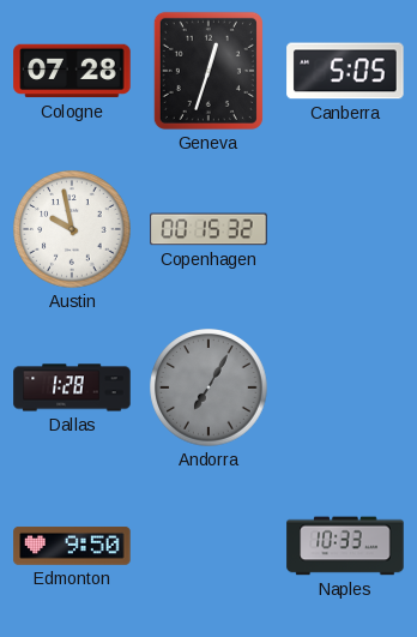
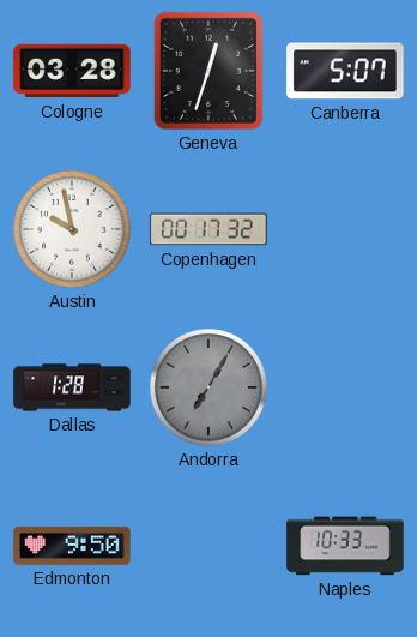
Cologne: 07:28 -> 03:28 (72, 71)
Canberra: 5:05 -> 5:07 (345, 71)
Copenhagen: 00:15 -> 00:17 (208, 229)
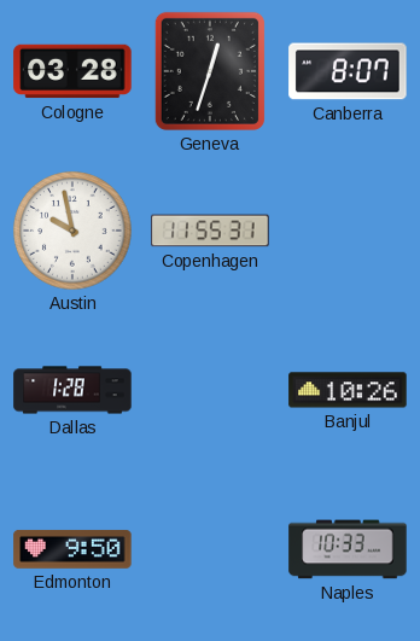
Canberra: 5:07 -> 8:07 (348, 71)
Copenhagen: 00:17 -> 11:55 (210, 231)
Andorra: 7:05 -> none (208, 387)
Banjul: none -> 10:26 (348, 390)
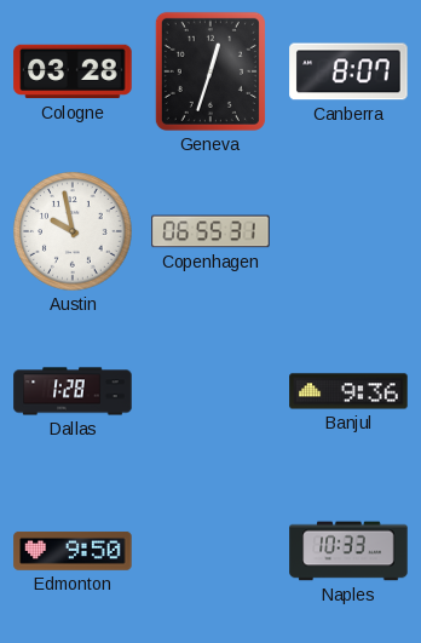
Copenhagen: 11:55 -> 06:55 (211, 231)
Banjul: 10:26 -> 9:36 (348, 391)
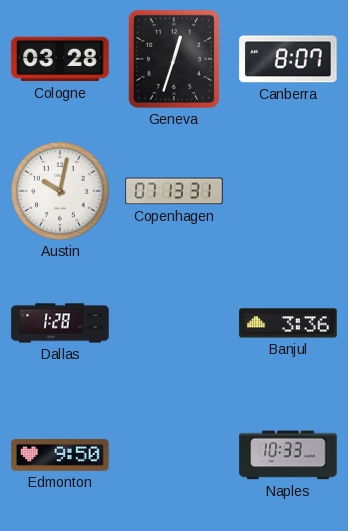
Austin: 9:58 -> 10:02 (60, 191)
Copenhagen: 06:55 -> 07:13 (174, 191)
Banjul: 9:36 -> 3:36 (288, 323)
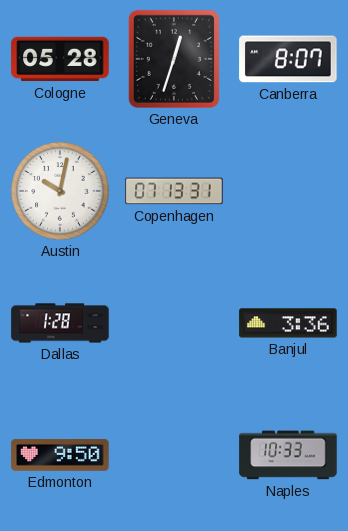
Cologne: 03:28 -> 05:28 (60, 59)
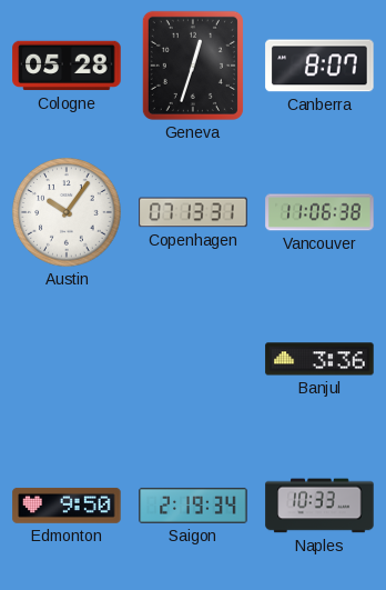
Austin: 10:02 -> 10:06 (67, 212)
Vancouver: none -> 11:06 (319, 212)
Dallas: 1:28 -> none (60, 323)
Saigon: none -> 2:19 (193, 506)
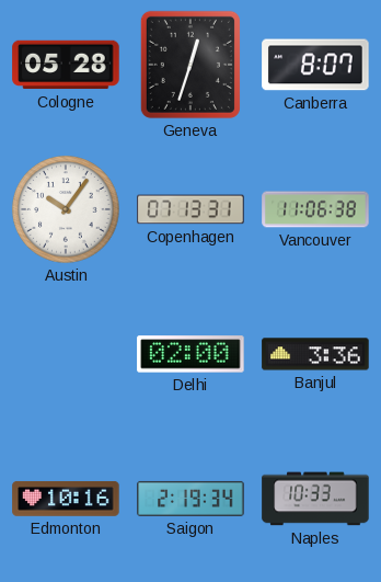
Delhi: none -> 02:00 (190, 354)
Edmonton: 9:50 -> 10:16 (66, 499)
